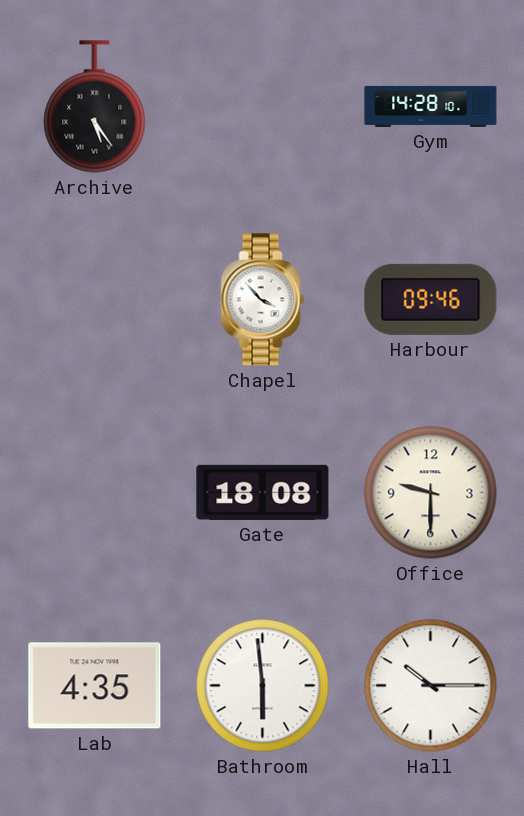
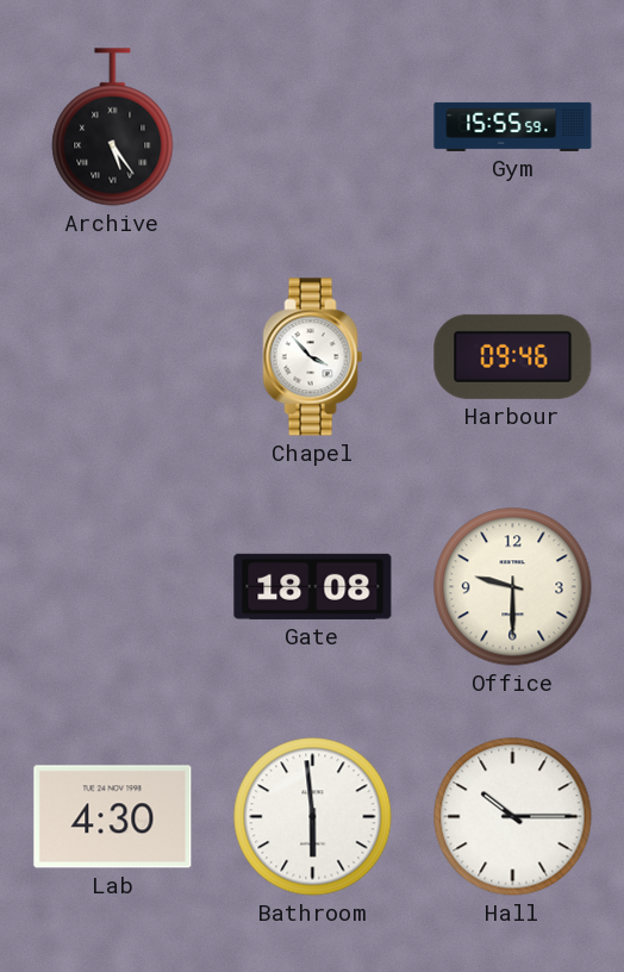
Gym: 14:28 -> 15:55 (513, 126)
Lab: 4:35 -> 4:30 (113, 817)
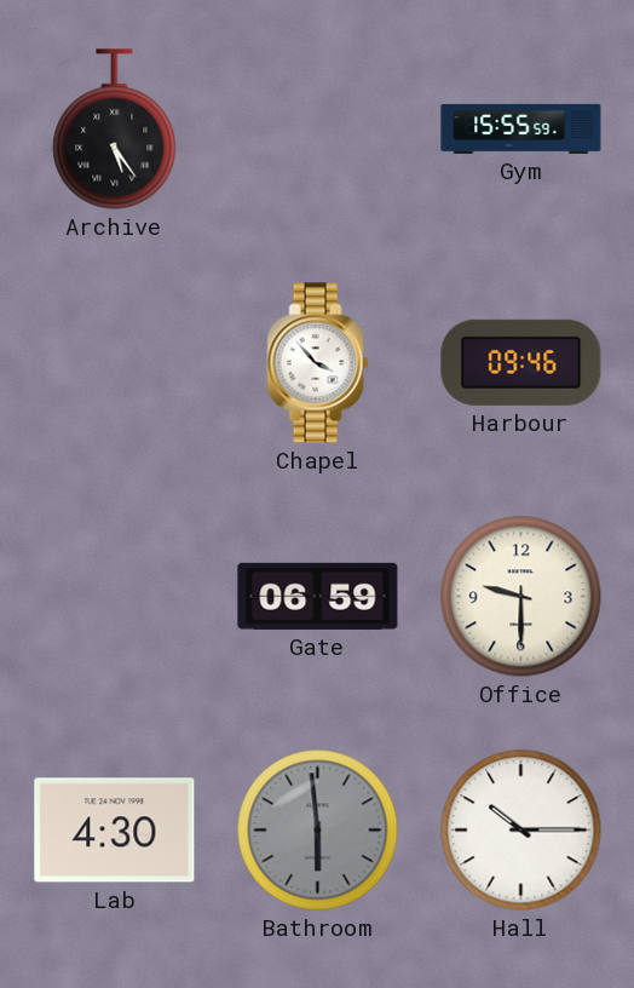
Gate: 18:08 -> 06:59 (318, 596)
Bathroom dial: white -> grey (318, 831)
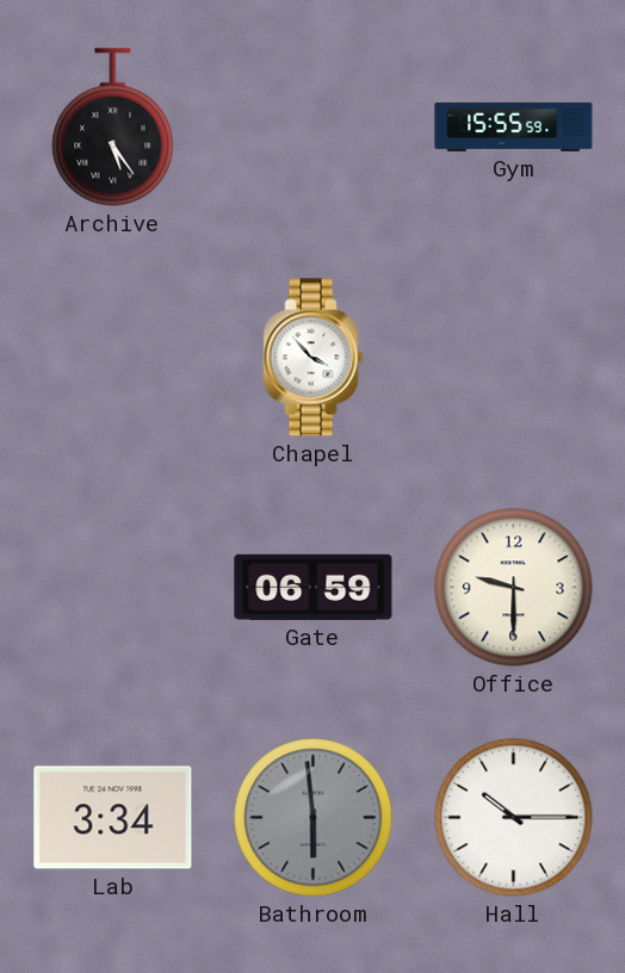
Harbour: 09:46 -> none (521, 362)
Lab: 4:30 -> 3:34 (113, 818)
